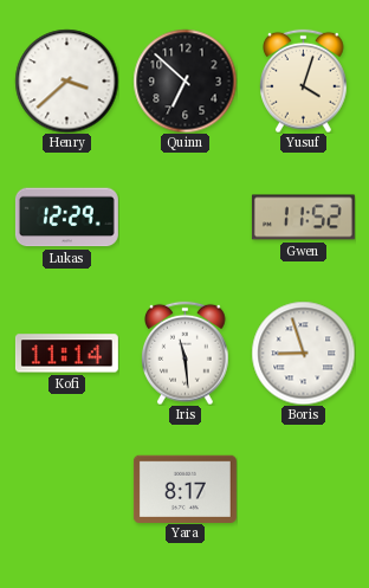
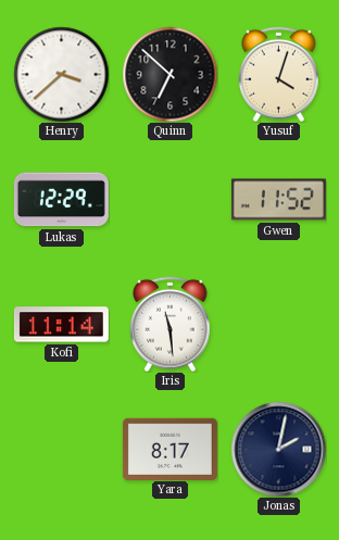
Boris: 8:57 -> none (303, 353)
Jonas: none -> 2:02 (278, 449)
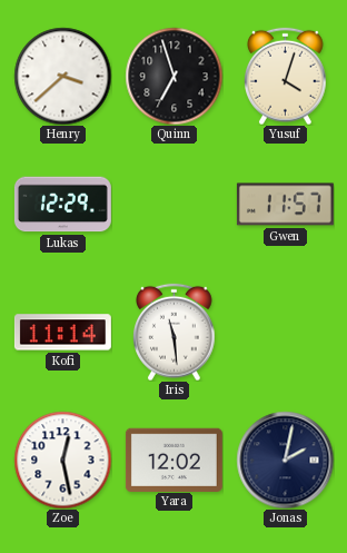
Quinn: 6:52 -> 6:57 (173, 76)
Gwen: 11:52 -> 11:57 (285, 205)
Zoe: none -> 12:28 (62, 460)
Yara: 8:17 -> 12:02 (173, 460)
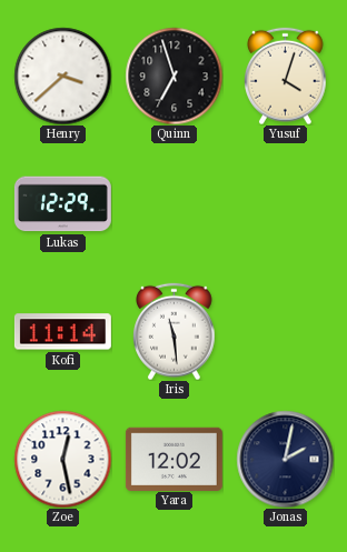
Gwen: 11:57 -> none (285, 205)
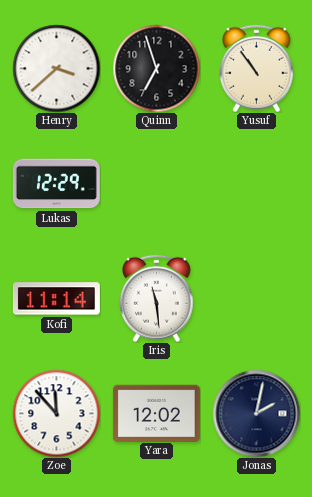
Yusuf: 4:03 -> 10:54 (257, 68)
Zoe: 12:28 -> 11:53 (56, 413)
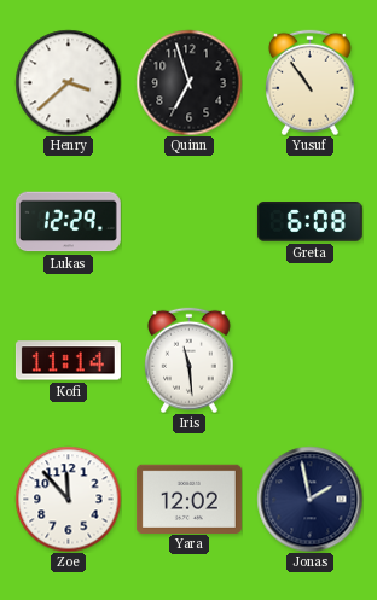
Greta: none -> 6:08 (309, 222)
Jonas: 2:02 -> 1:58 (309, 499)
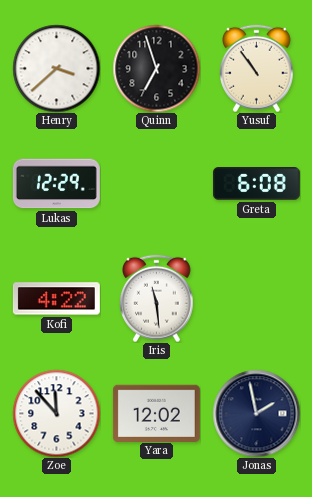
Kofi: 11:14 -> 4:22 (56, 299)
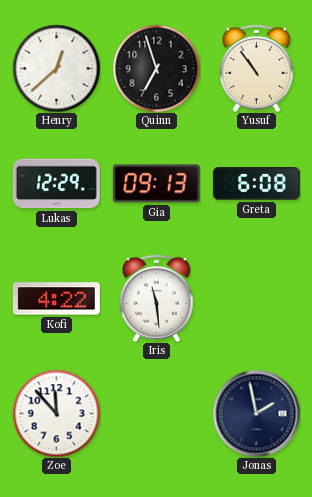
Henry: 3:38 -> 12:38 (56, 68)
Gia: none -> 09:13 (156, 184)
Yara: 12:02 -> none (156, 413)
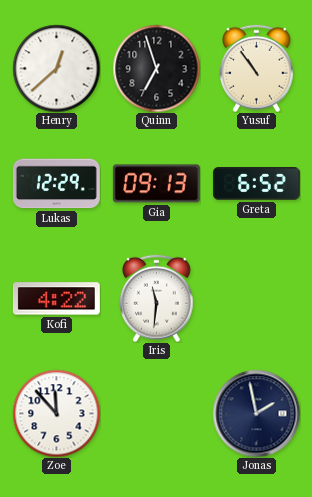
Greta: 6:08 -> 6:52 (256, 184)
Iris: 11:29 -> 11:31 (157, 298)
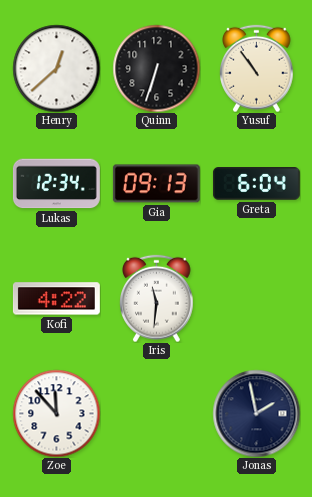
Quinn: 6:57 -> 6:33 (156, 68)
Lukas: 12:29 -> 12:34 (56, 184)
Greta: 6:52 -> 6:04 (256, 184)
